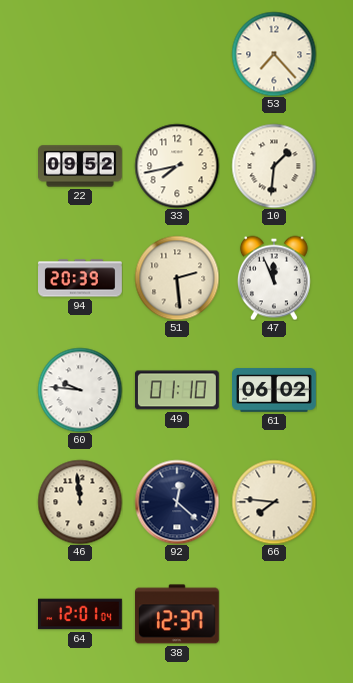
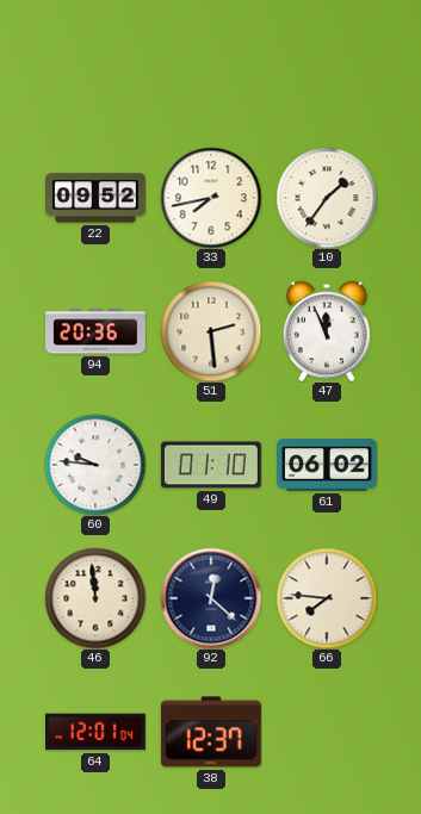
53: 7:23 -> none (274, 54)
10: 1:31 -> 1:36 (327, 198)
94: 20:39 -> 20:36 (97, 331)
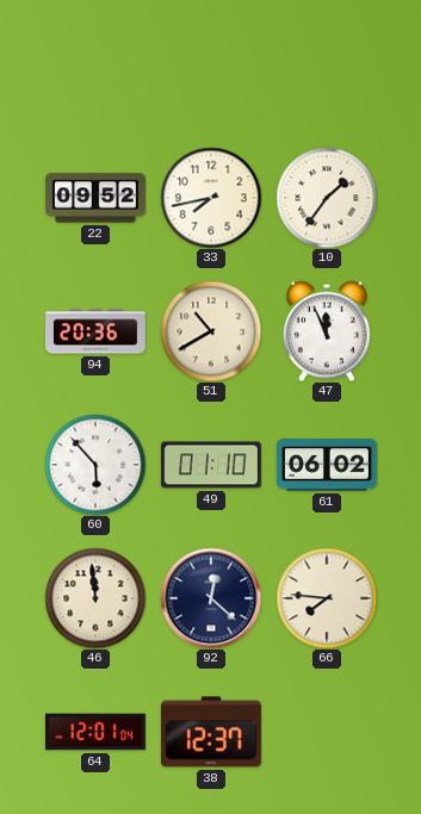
51: 2:29 -> 10:40 (211, 331)
60: 9:46 -> 5:53 (95, 465)
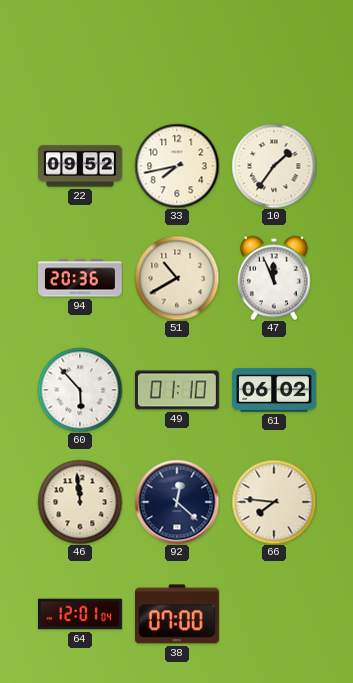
38: 12:37 -> 07:00 (177, 614)
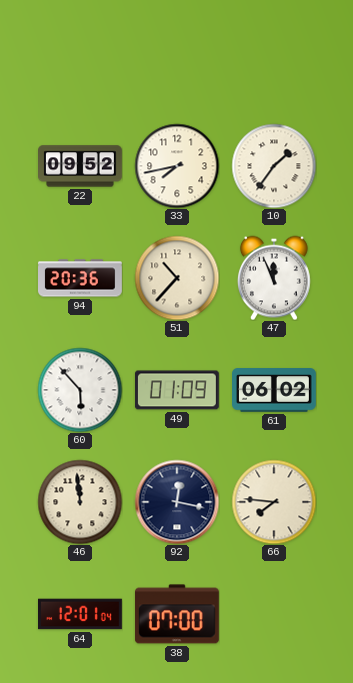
51: 10:40 -> 10:37 (177, 278)
49: 01:10 -> 01:09 (177, 390)
92: 12:22 -> 12:17 (177, 502)
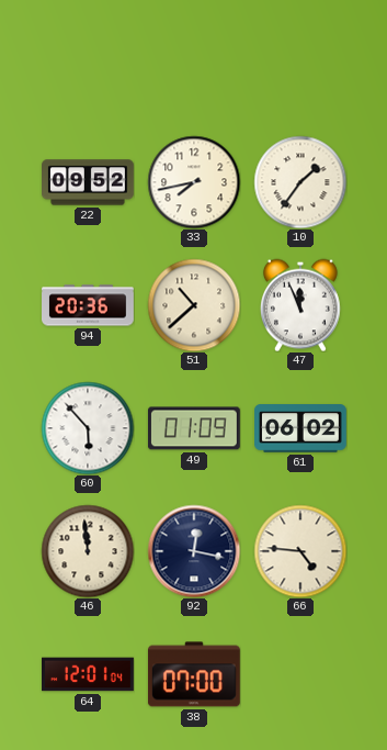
51: 10:37 -> 10:38 (194, 305)
66: 7:46 -> 4:46 (300, 551)
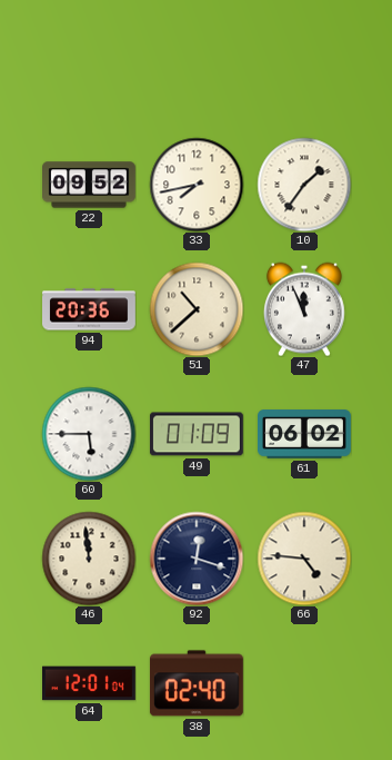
60: 5:53 -> 5:45 (89, 434)
92: 12:17 -> 12:18 (197, 559)
38: 07:00 -> 02:40 (197, 683)
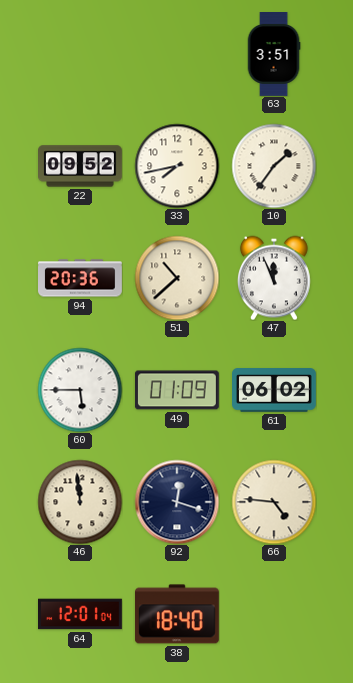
63: none -> 3:51 (274, 55)
38: 02:40 -> 18:40 (177, 614)
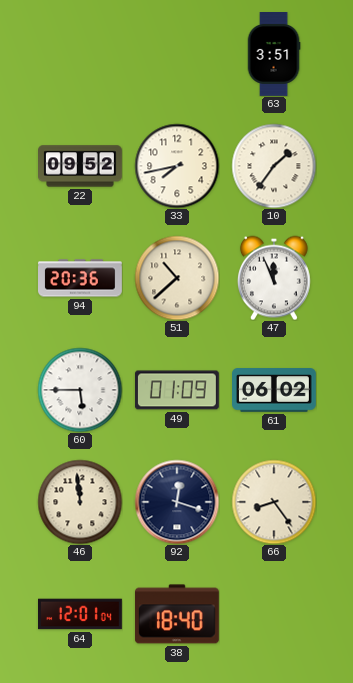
66: 4:46 -> 8:24 (274, 502)
